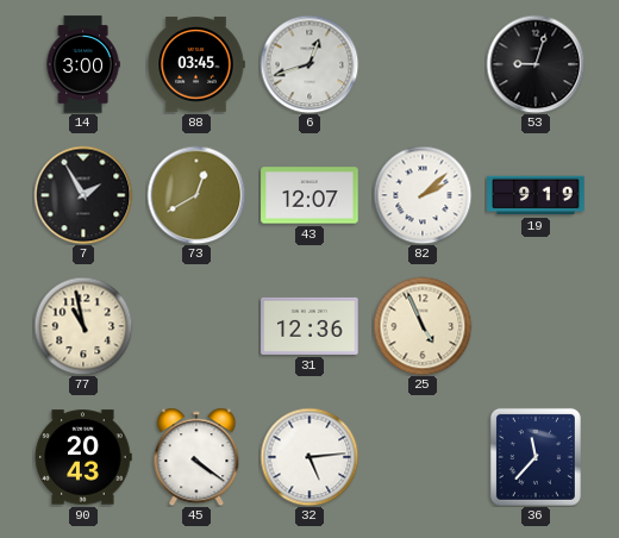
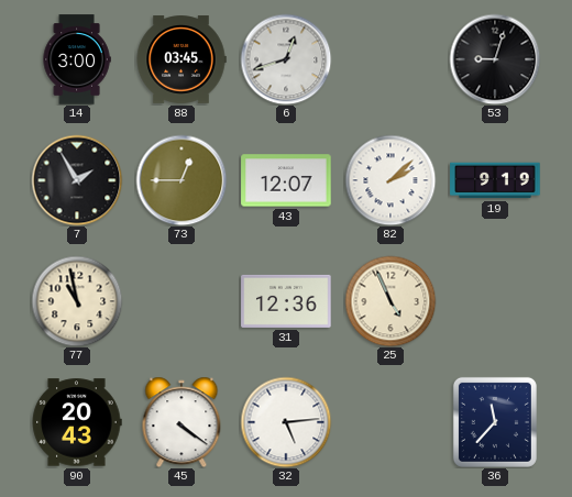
73: 12:40 -> 12:45 (182, 180)
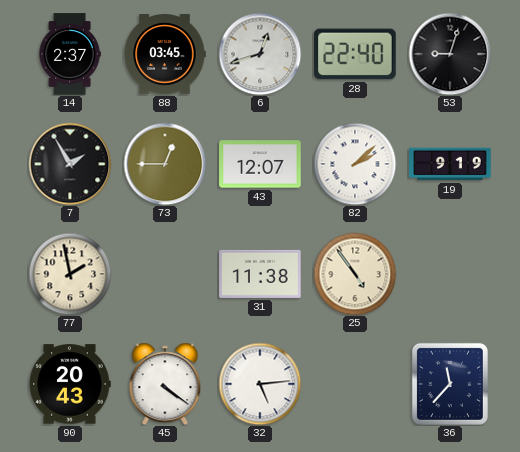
14: 3:00 -> 2:37 (70, 54)
28: none -> 22:40 (355, 54)
77: 10:58 -> 1:58 (70, 274)
31: 12:36 -> 11:38 (260, 274)
25: 4:56 -> 4:54 (355, 274)
